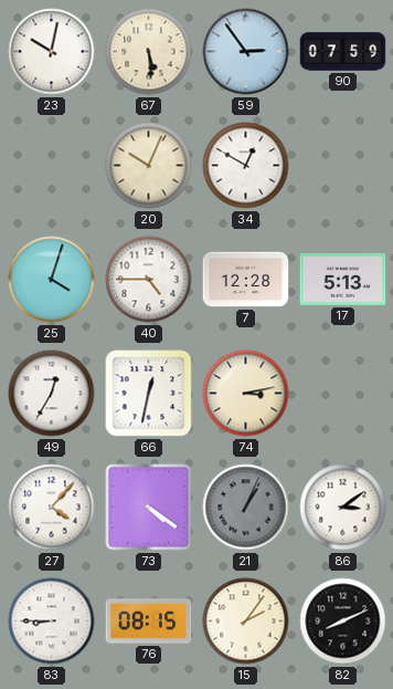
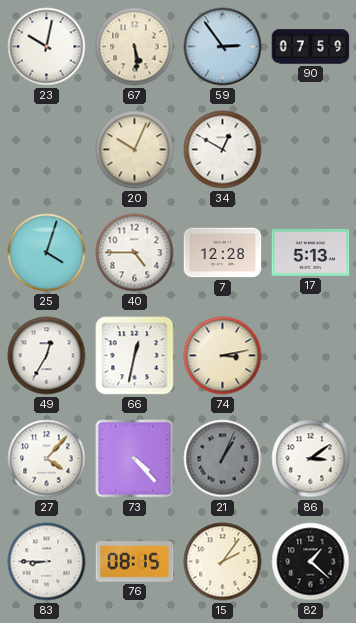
73: 4:21 -> 4:23 (135, 459)
82: 8:11 -> 1:22 (311, 562)
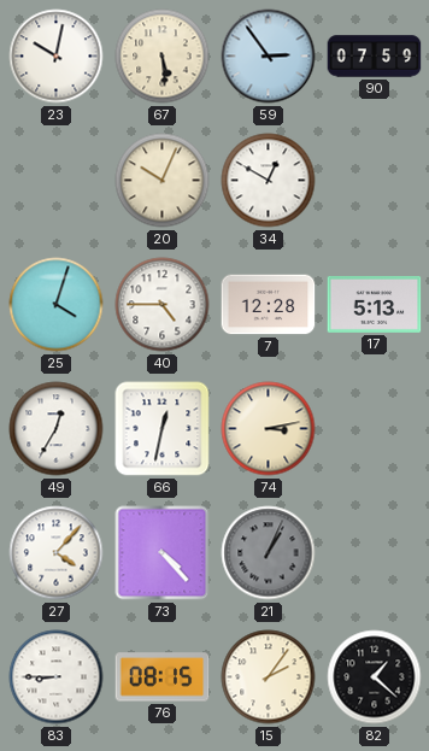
86: 3:09 -> none (311, 459)
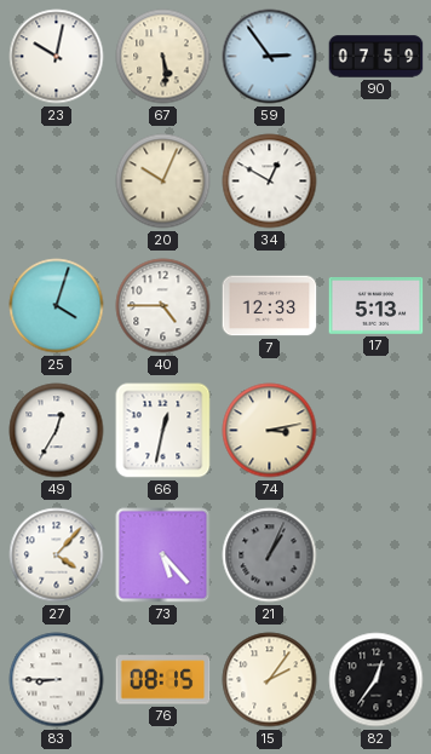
7: 12:28 -> 12:33 (270, 306)
73: 4:23 -> 5:23 (163, 556)
82: 1:22 -> 12:36 (377, 680)
